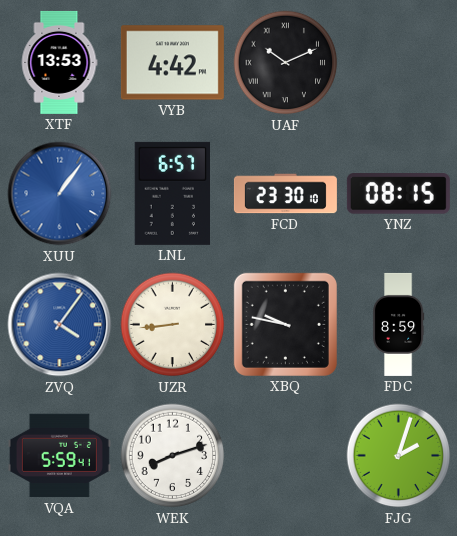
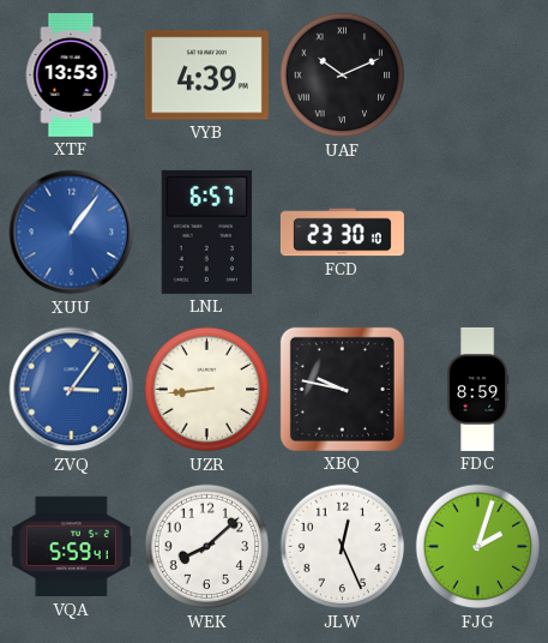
VYB: 4:42 -> 4:39 (206, 76)
YNZ: 08:15 -> none (398, 194)
ZVQ: 4:06 -> 3:06 (72, 390)
WEK: 8:12 -> 8:08 (207, 547)
JLW: none -> 12:26 (343, 547)
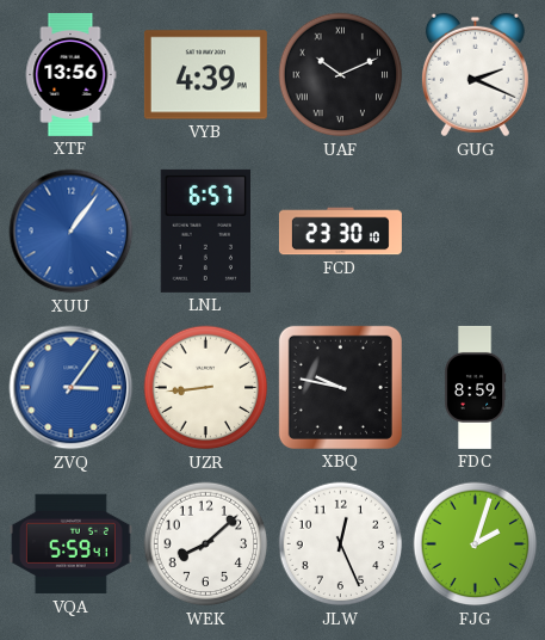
XTF: 13:53 -> 13:56 (70, 74)
GUG: none -> 2:19 (475, 75)
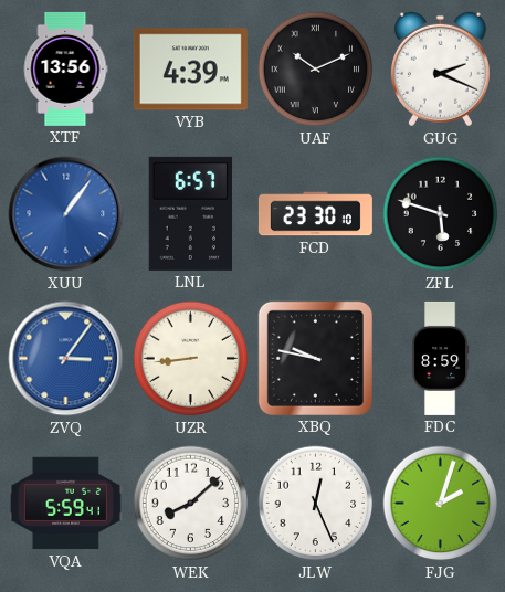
ZFL: none -> 5:48 (441, 214)
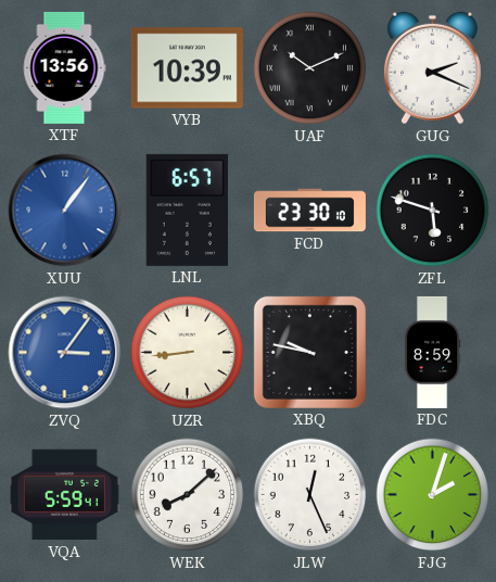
VYB: 4:39 -> 10:39 (187, 68)
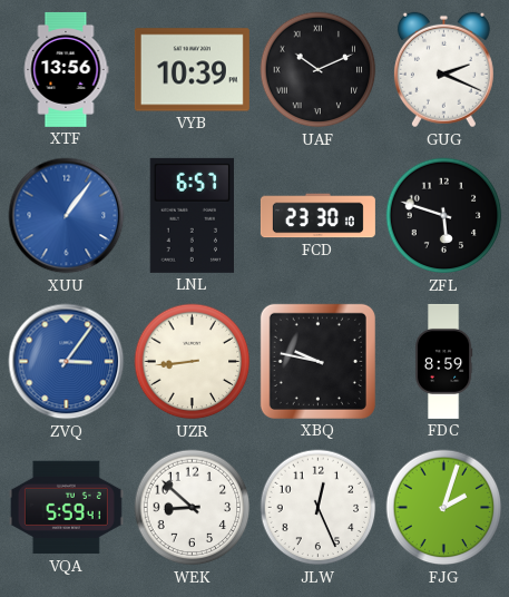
WEK: 8:08 -> 8:52 (193, 508)
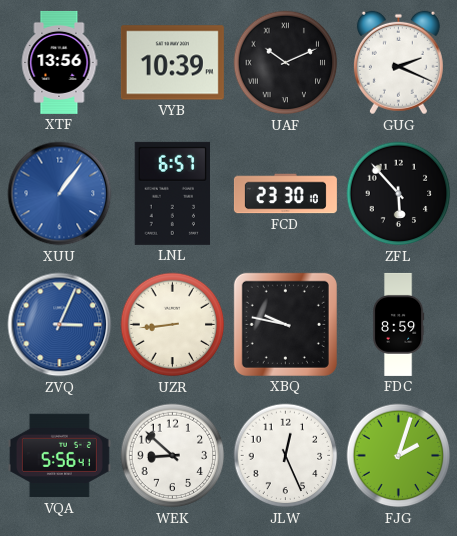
ZFL: 5:48 -> 5:53 (399, 194)
ZVQ: 3:06 -> 3:04 (60, 325)
VQA: 5:59 -> 5:56 (59, 456)
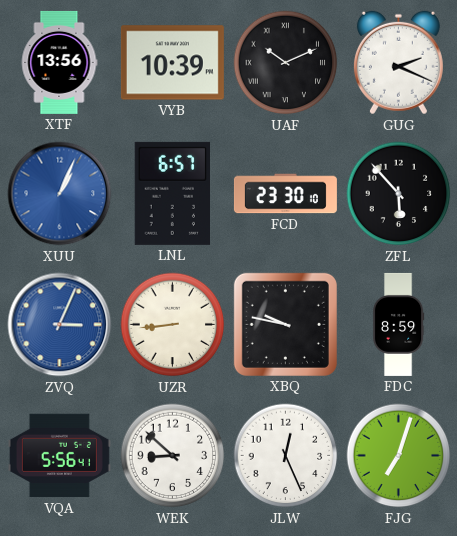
XUU: 1:06 -> 1:04 (60, 194)
FJG: 2:03 -> 7:03 (399, 456)
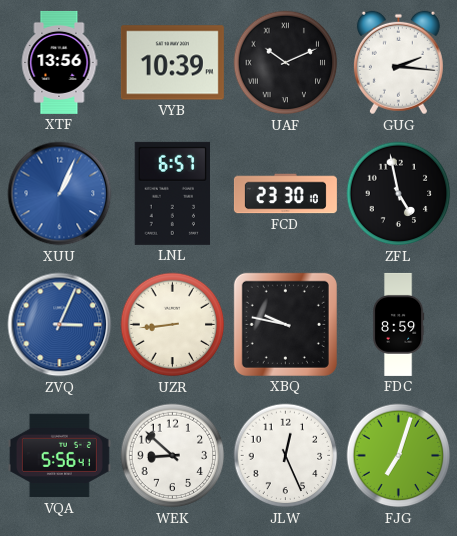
GUG: 2:19 -> 2:16 (398, 63)
ZFL: 5:53 -> 4:58 (399, 194)
